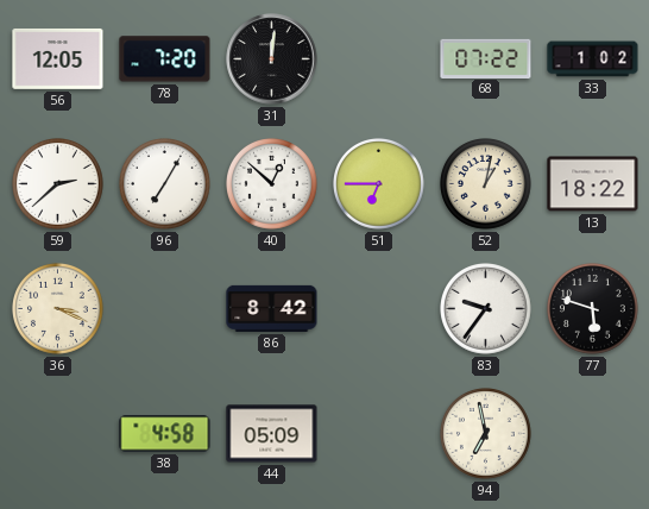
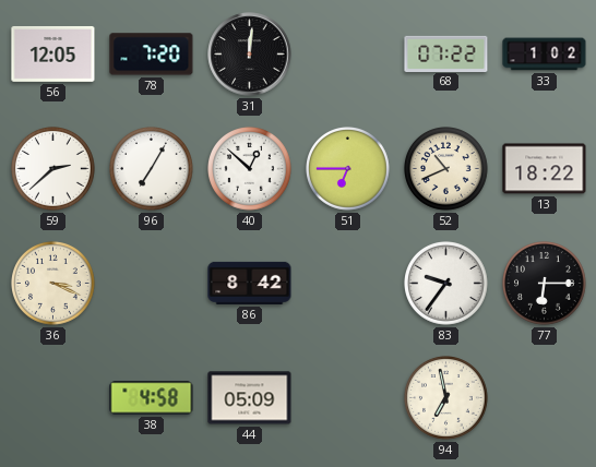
52: 1:02 -> 10:41 (446, 169)
77: 5:48 -> 6:15 (545, 284)
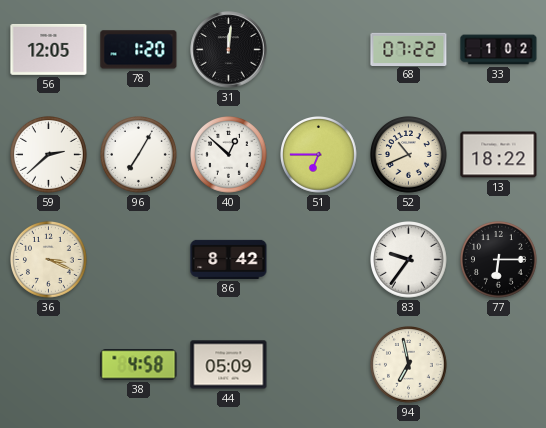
78: 7:20 -> 1:20 (139, 50)
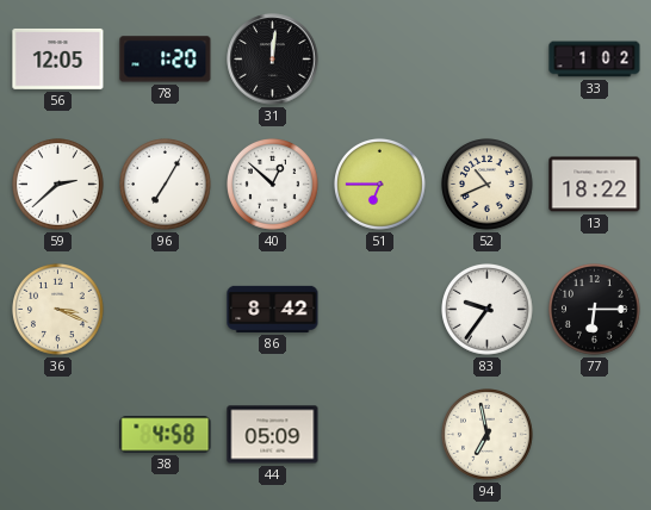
68: 07:22 -> none (409, 49)
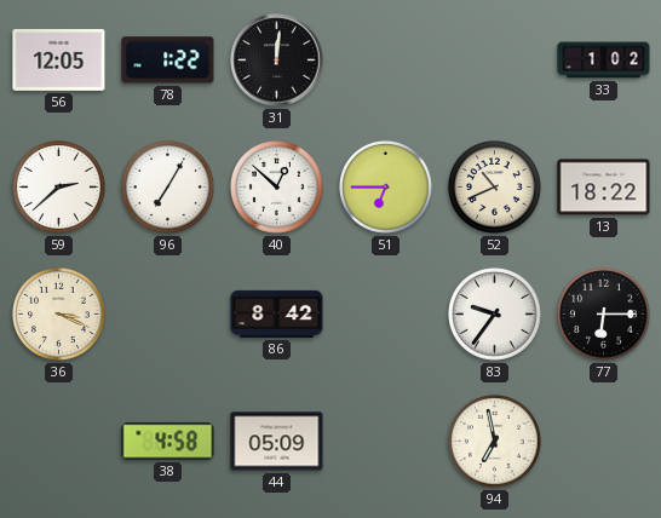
78: 1:20 -> 1:22 (168, 61)
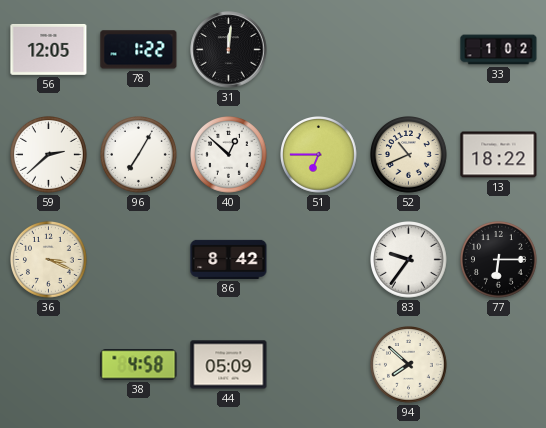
94: 6:58 -> 7:52 (409, 365)
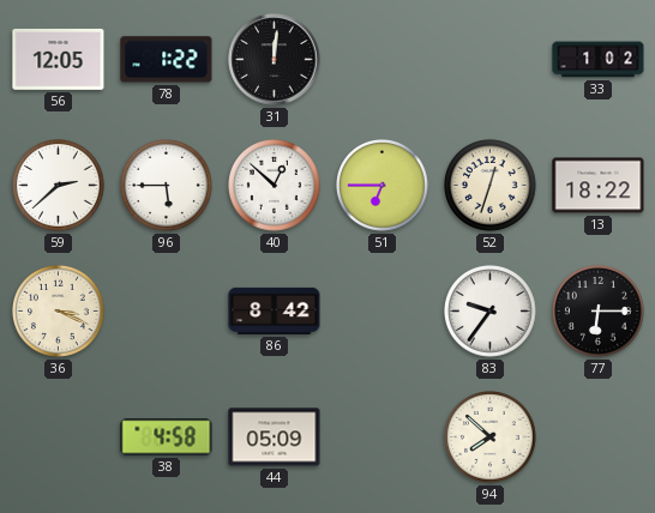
96: 7:05 -> 5:45 (167, 186)
52: 10:41 -> 12:33 (491, 186)
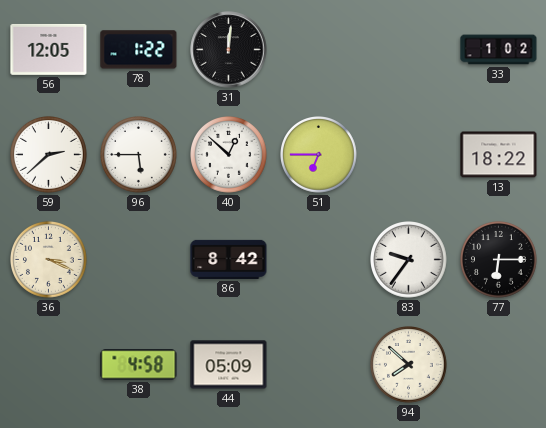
52: 12:33 -> none (491, 186)
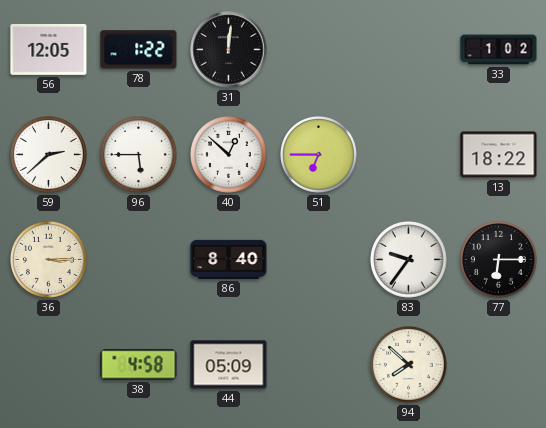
36: 3:19 -> 3:15 (49, 260)
86: 8:42 -> 8:40 (229, 259)
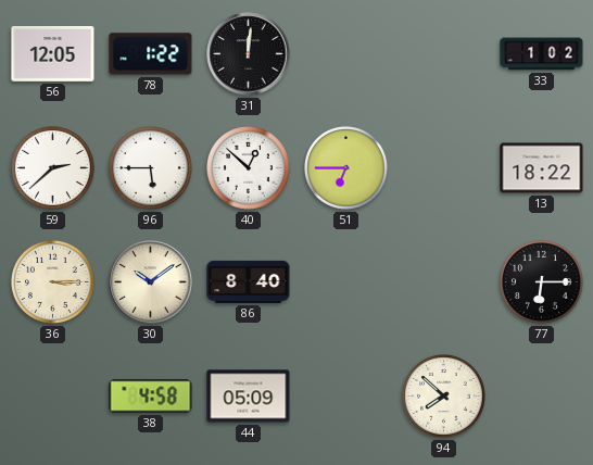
30: none -> 10:09 (151, 282)
83: 9:36 -> none (409, 260)
